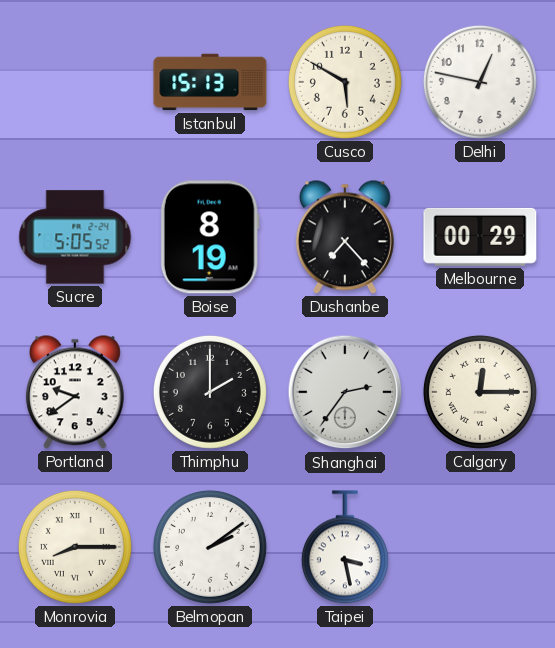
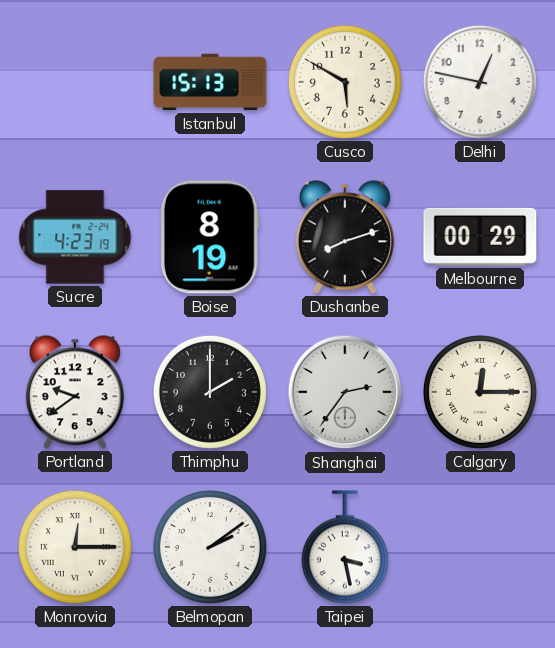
Sucre: 5:05 -> 4:23 (75, 237)
Dushanbe: 7:23 -> 8:12 (345, 237)
Monrovia: 8:15 -> 12:15 (75, 547)
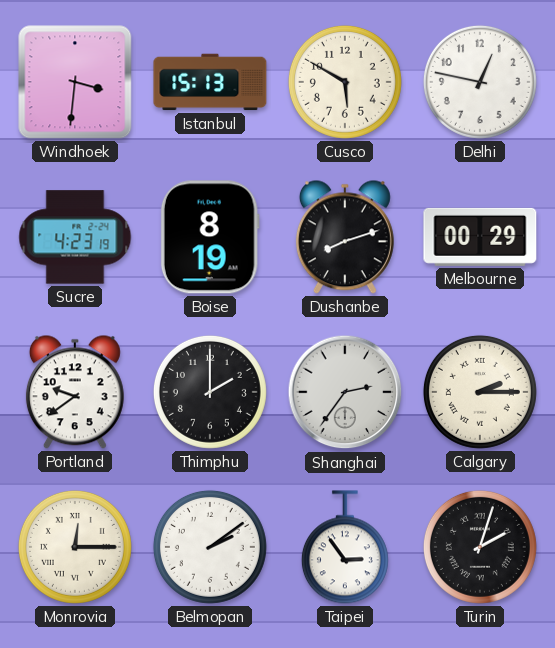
Windhoek: none -> 3:31 (75, 82)
Calgary: 12:15 -> 2:15 (480, 392)
Taipei: 3:28 -> 2:54 (345, 547)
Turin: none -> 2:03 (480, 547)
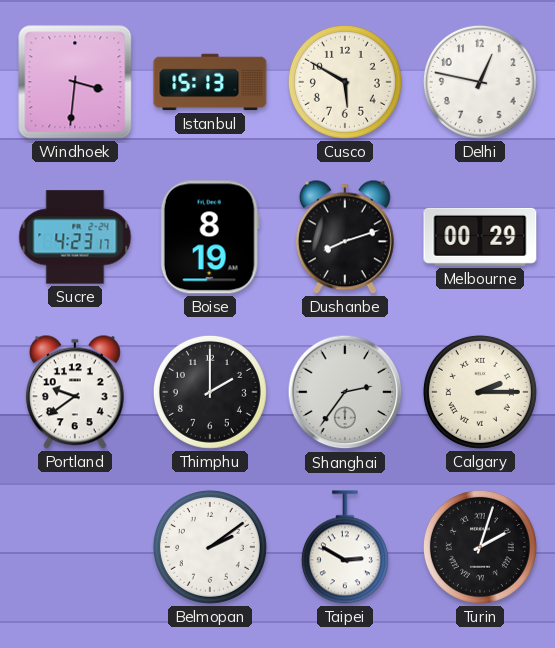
Sucre: 4:23:19 -> 4:23:17 (75, 237)
Monrovia: 12:15 -> none (75, 547)
Taipei: 2:54 -> 2:50 (345, 547)
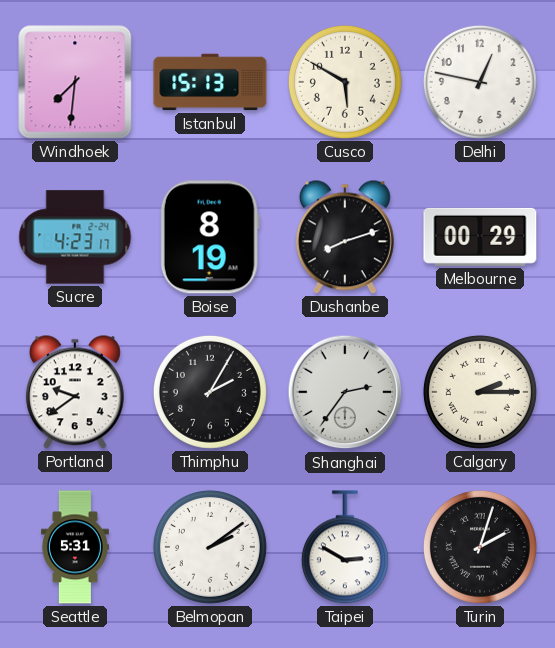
Windhoek: 3:31 -> 7:31 (75, 82)
Thimphu: 2:00 -> 2:05 (210, 392)
Seattle: none -> 5:31 (75, 547)
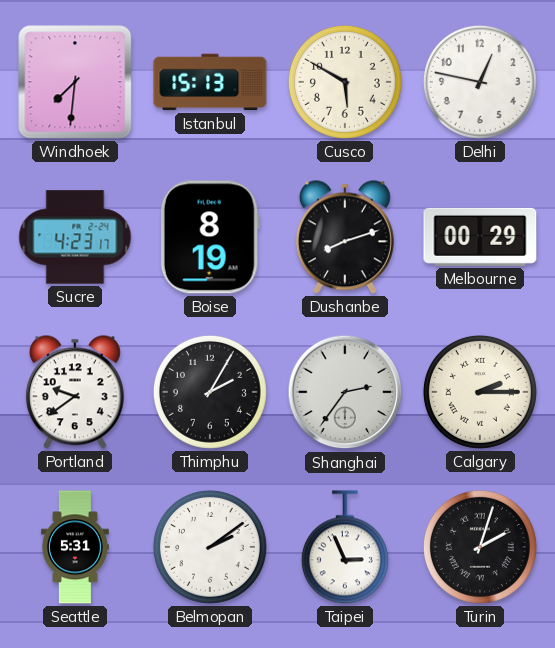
Taipei: 2:50 -> 2:56 (345, 547)
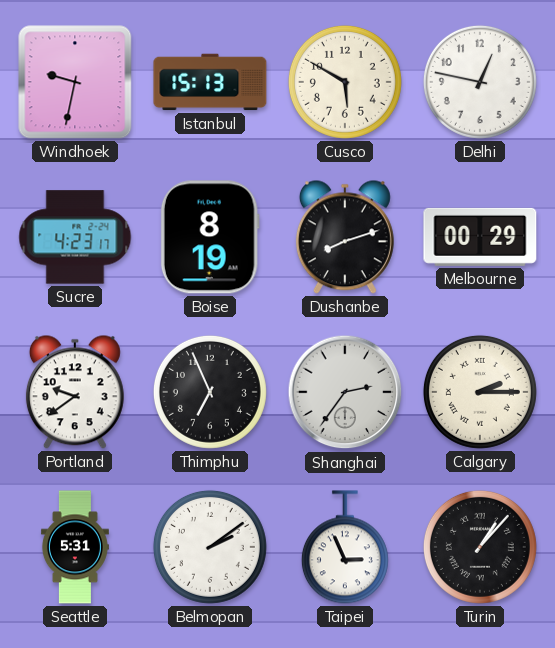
Windhoek: 7:31 -> 9:32 (75, 82)
Thimphu: 2:05 -> 6:56 (210, 392)
Turin: 2:03 -> 1:07 (480, 547)
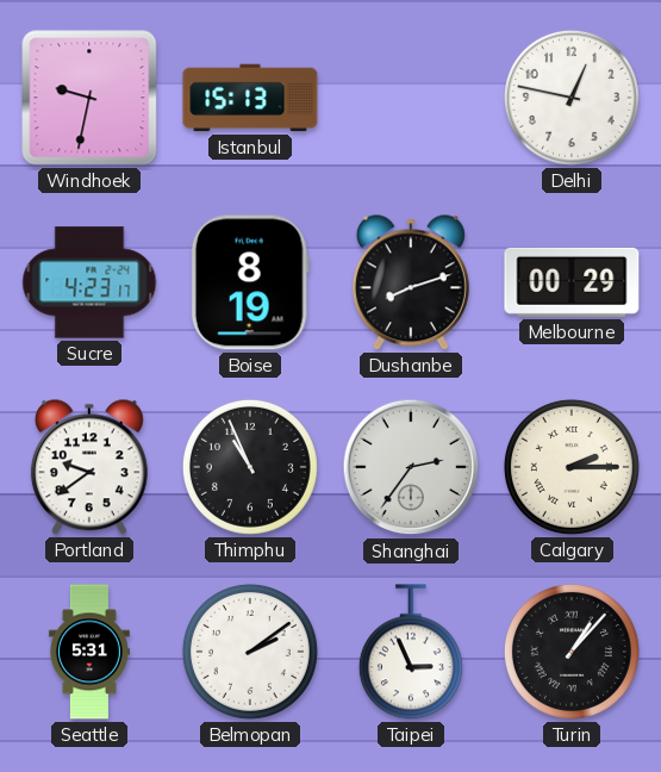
Cusco: 5:50 -> none (345, 82)
Thimphu: 6:56 -> 10:56 (250, 467)
